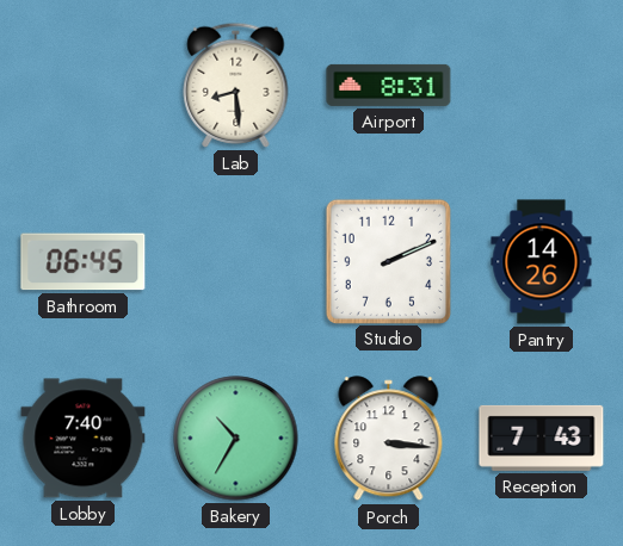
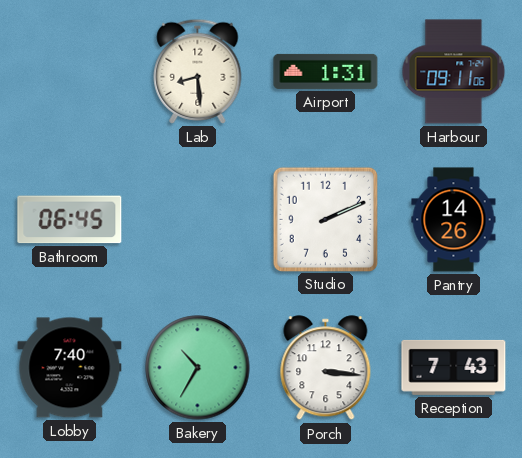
Airport: 8:31 -> 1:31 (326, 71)
Harbour: none -> 09:11 (454, 72)
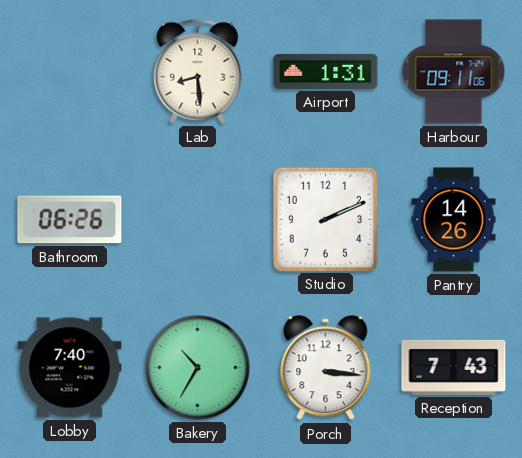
Bathroom: 06:45 -> 06:26 (70, 220)
